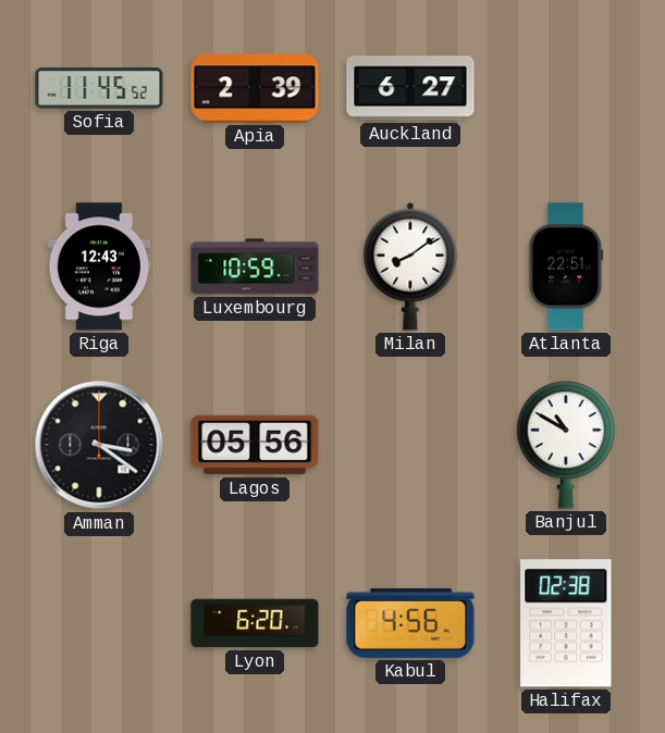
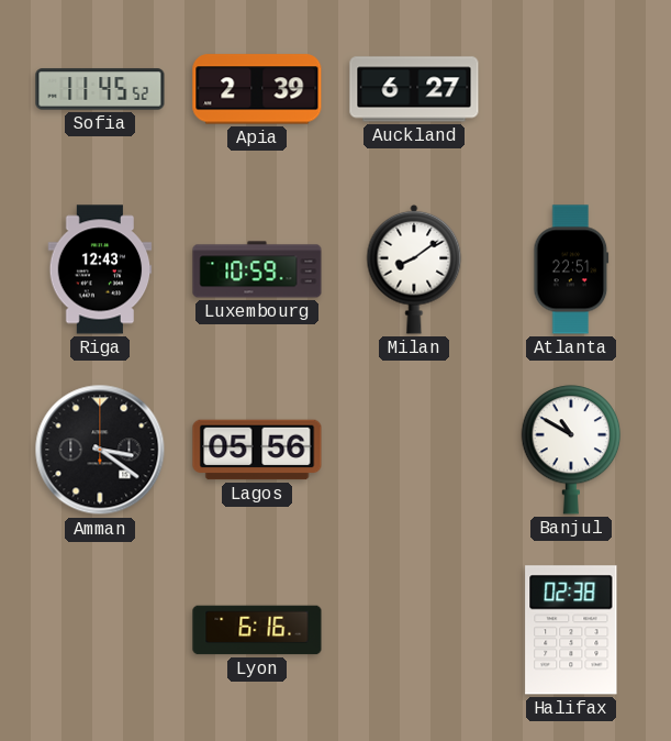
Lyon: 6:20 -> 6:16 (257, 630)
Kabul: 4:56 -> none (410, 623)
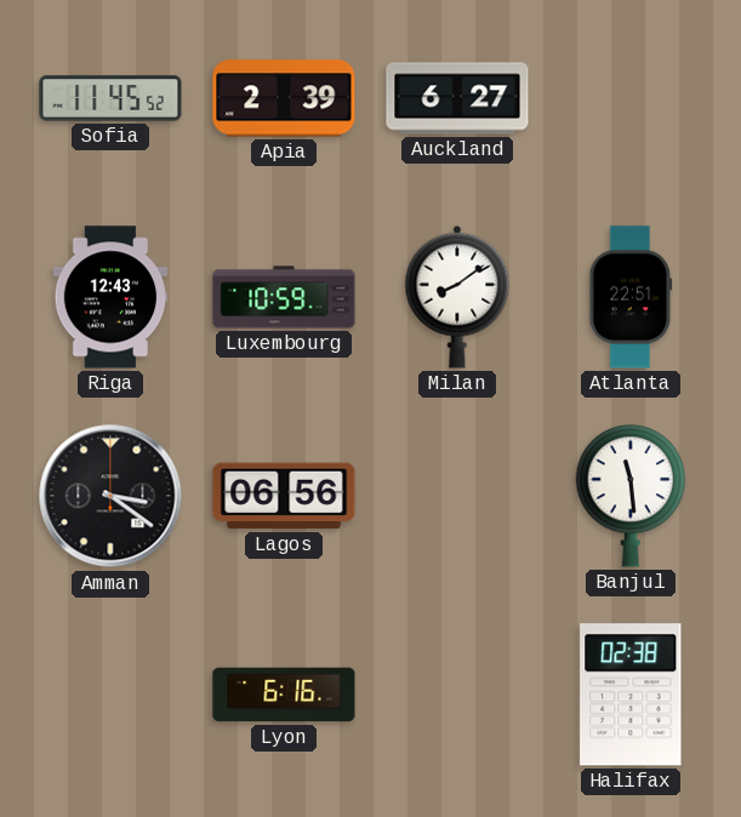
Lagos: 05:56 -> 06:56 (284, 496)
Banjul: 10:50 -> 11:29 (631, 496)
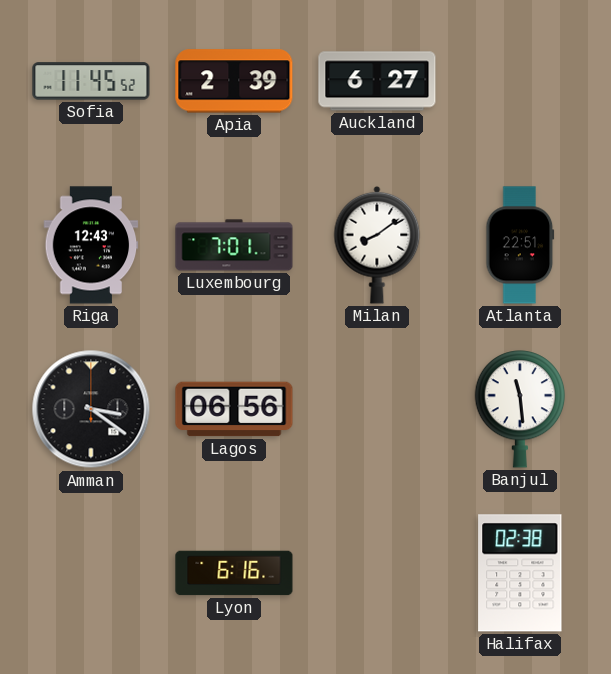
Luxembourg: 10:59 -> 7:01 (234, 245)
